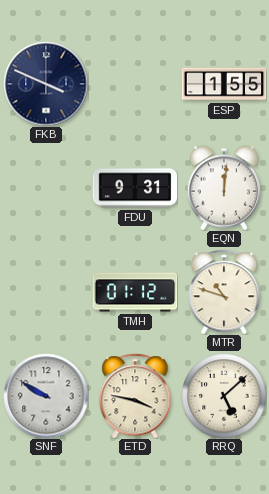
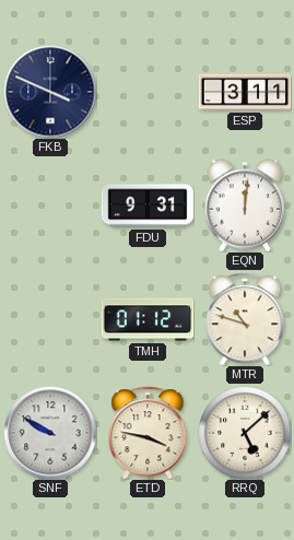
ESP: 1:55 -> 3:11 (245, 92)
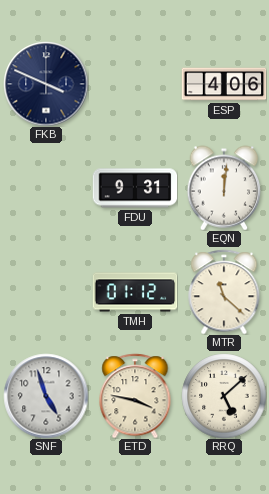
ESP: 3:11 -> 4:06 (224, 84)
MTR: 10:48 -> 11:22 (224, 292)
SNF: 9:50 -> 4:57 (46, 396)
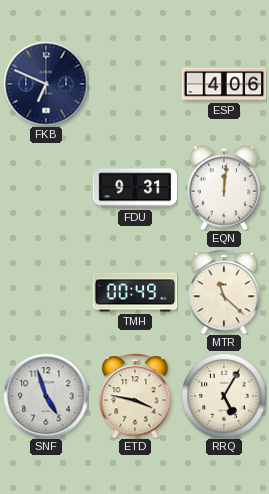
FKB: 3:49 -> 6:49 (46, 84)
TMH: 01:12 -> 00:49 (135, 292)
RRQ: 5:08 -> 5:05 (224, 396)
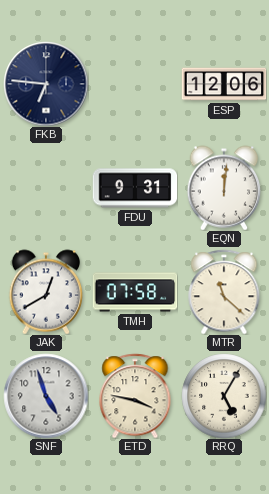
FKB: 6:49 -> 6:46 (46, 84)
ESP: 4:06 -> 12:06 (224, 84)
JAK: none -> 12:40 (46, 292)
TMH: 00:49 -> 07:58 (135, 292)
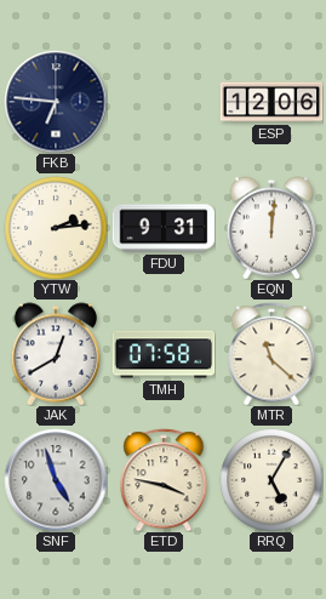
YTW: none -> 2:14 (56, 228)
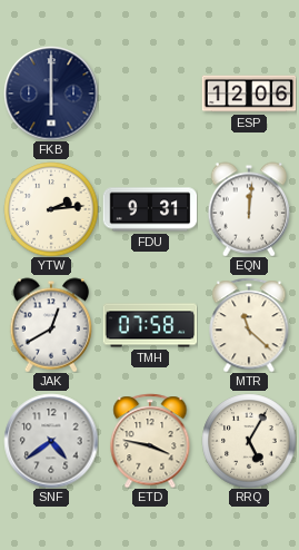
FKB: 6:46 -> 6:00 (51, 94)
SNF: 4:57 -> 4:39 (51, 441)
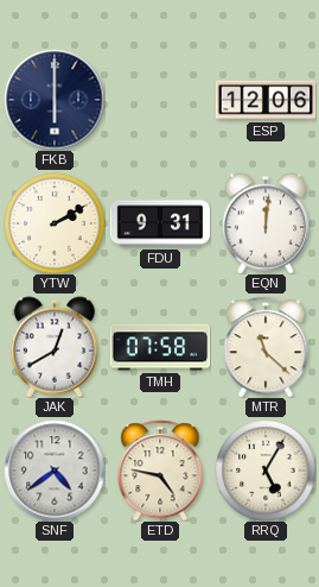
YTW: 2:14 -> 2:10 (55, 223)
ETD: 3:47 -> 4:47 (160, 471)
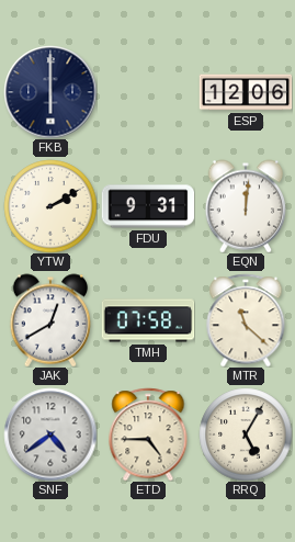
ETD: 4:47 -> 4:45 (148, 434)
